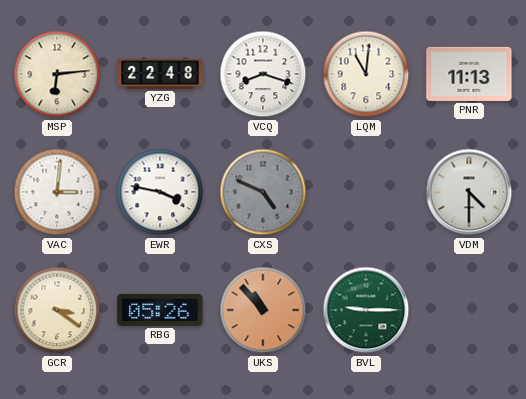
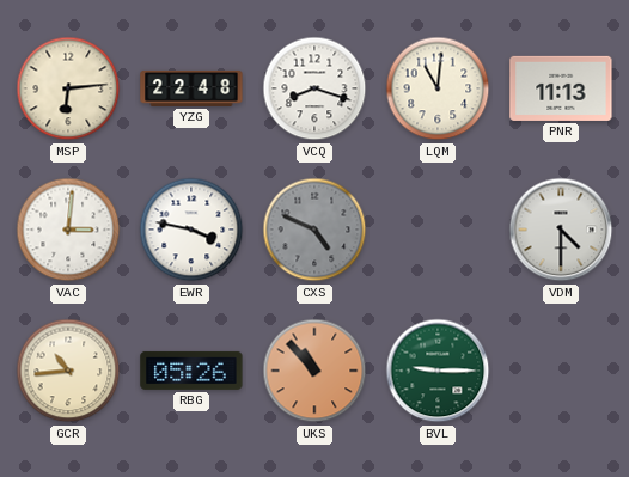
GCR: 3:21 -> 10:44 (68, 371)
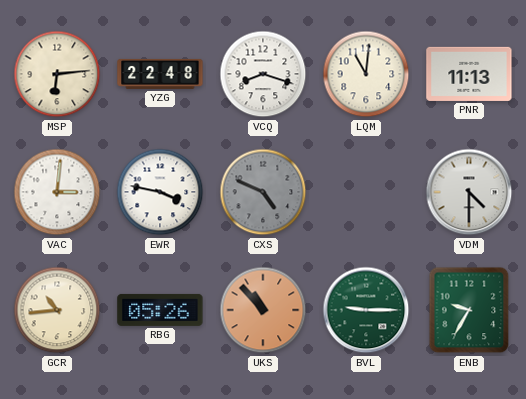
ENB: none -> 9:35 (469, 310)
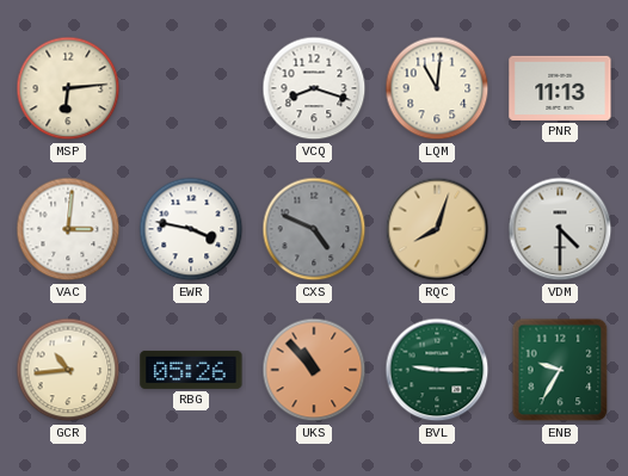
YZG: 22:48 -> none (160, 74)
RQC: none -> 8:03 (437, 229)
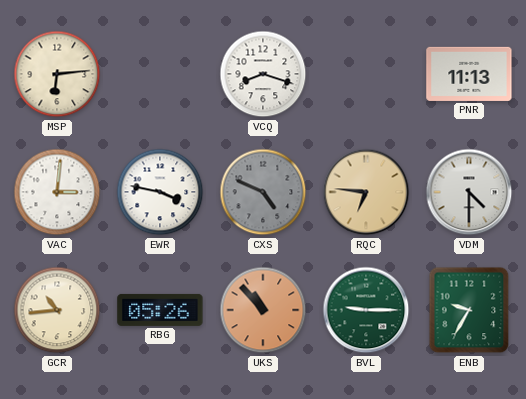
LQM: 11:01 -> none (437, 88)
RQC: 8:03 -> 6:46 (366, 192)
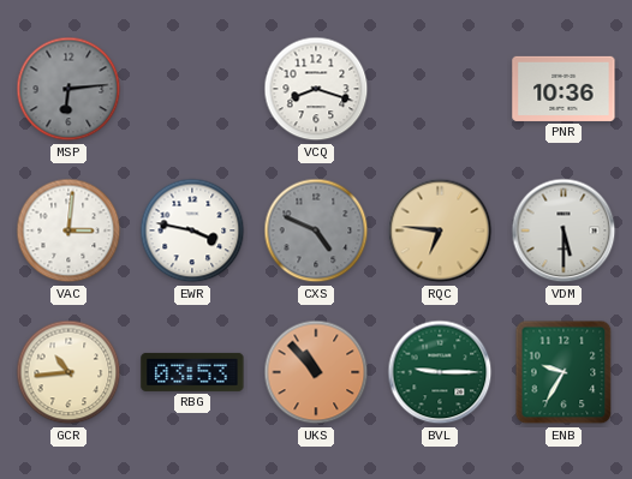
MSP dial: cream -> grey (68, 89)
PNR: 11:13 -> 10:36 (564, 89)
VDM: 4:30 -> 5:30 (564, 230)
RBG: 05:26 -> 03:53 (192, 372)
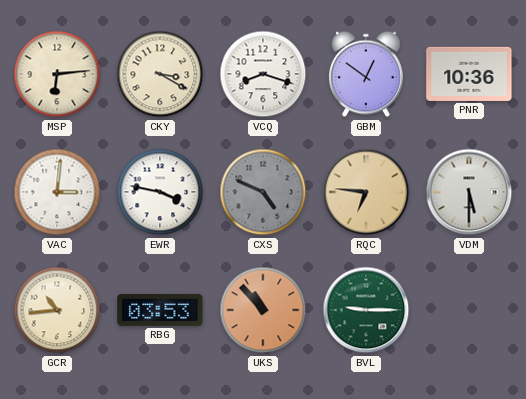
MSP dial: grey -> cream (57, 74)
CKY: none -> 3:20 (160, 74)
GBM: none -> 12:51 (366, 74)
ENB: 9:35 -> none (564, 372)
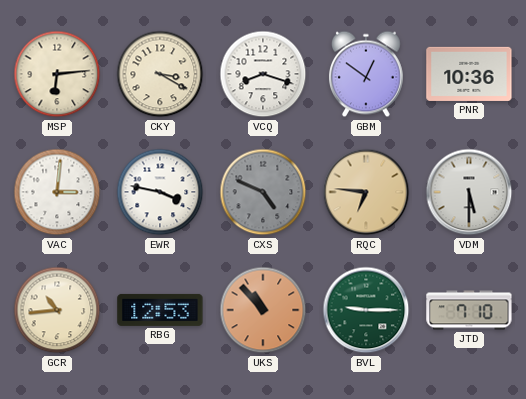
RBG: 03:53 -> 12:53 (160, 310)
JTD: none -> 7:10 (469, 310)
